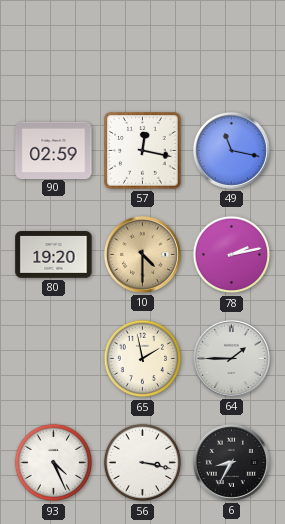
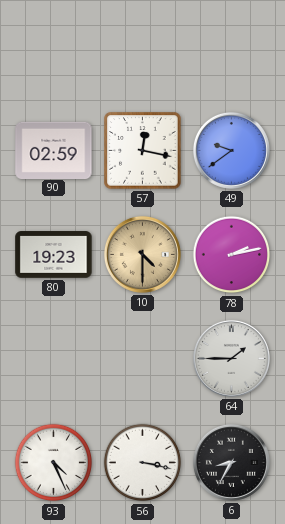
49: 11:17 -> 9:39 (231, 150)
80: 19:20 -> 19:23 (54, 255)
65: 1:58 -> none (143, 359)
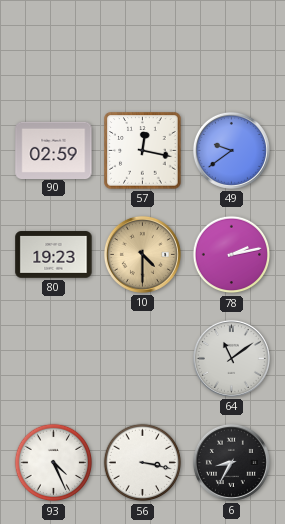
64: 1:45 -> 11:09 (231, 358)
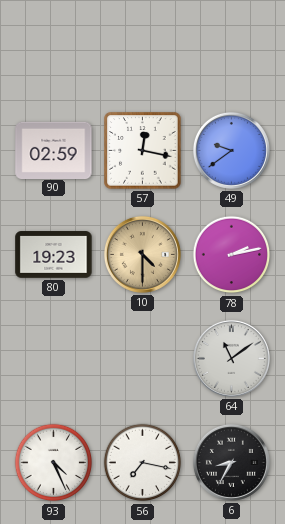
56: 3:17 -> 7:17 (143, 463)
